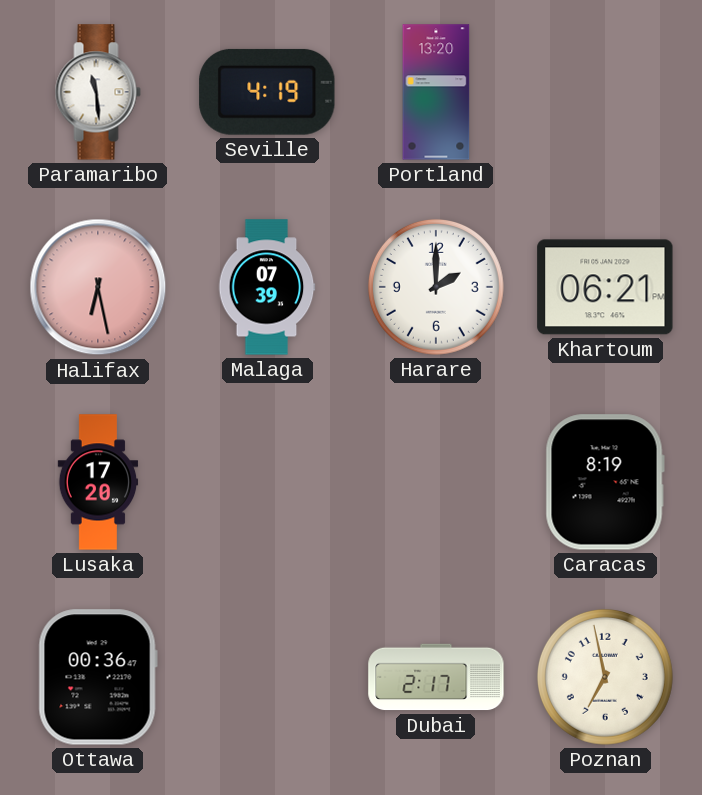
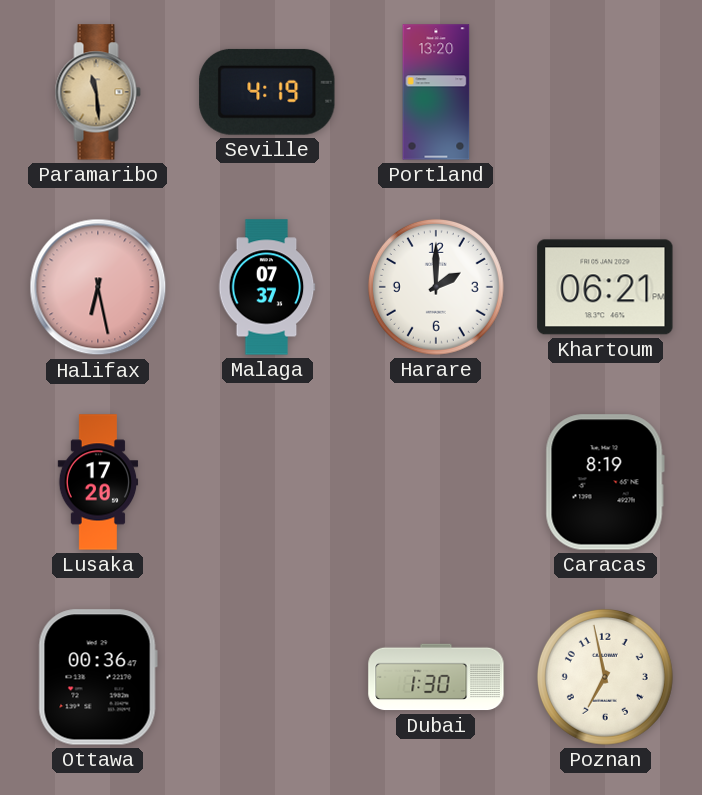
Paramaribo dial: white -> champagne (98, 92)
Malaga: 07:39 -> 07:37 (267, 287)
Dubai: 2:17 -> 1:30 (436, 677)
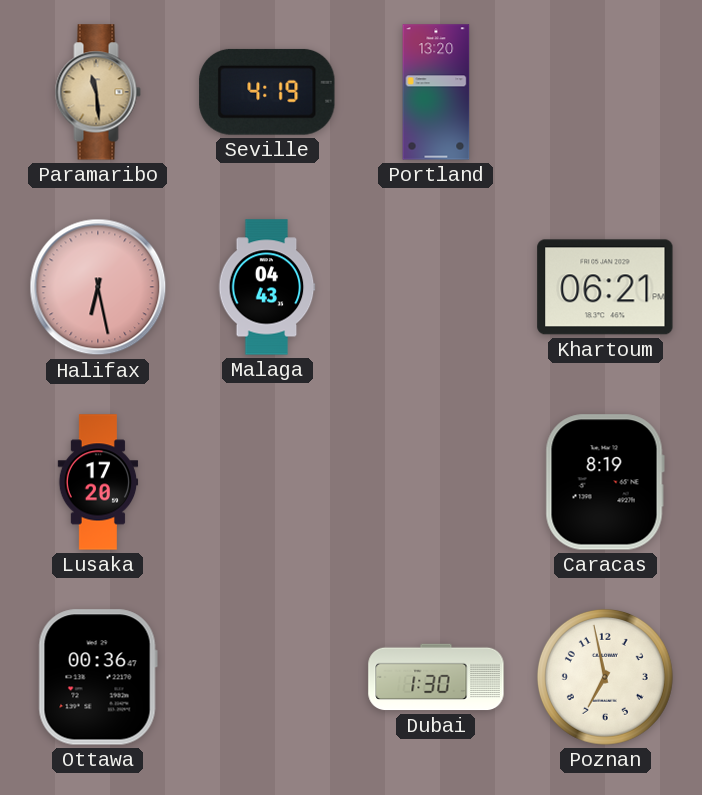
Malaga: 07:37 -> 04:43 (267, 287)
Harare: 2:00 -> none (436, 287)
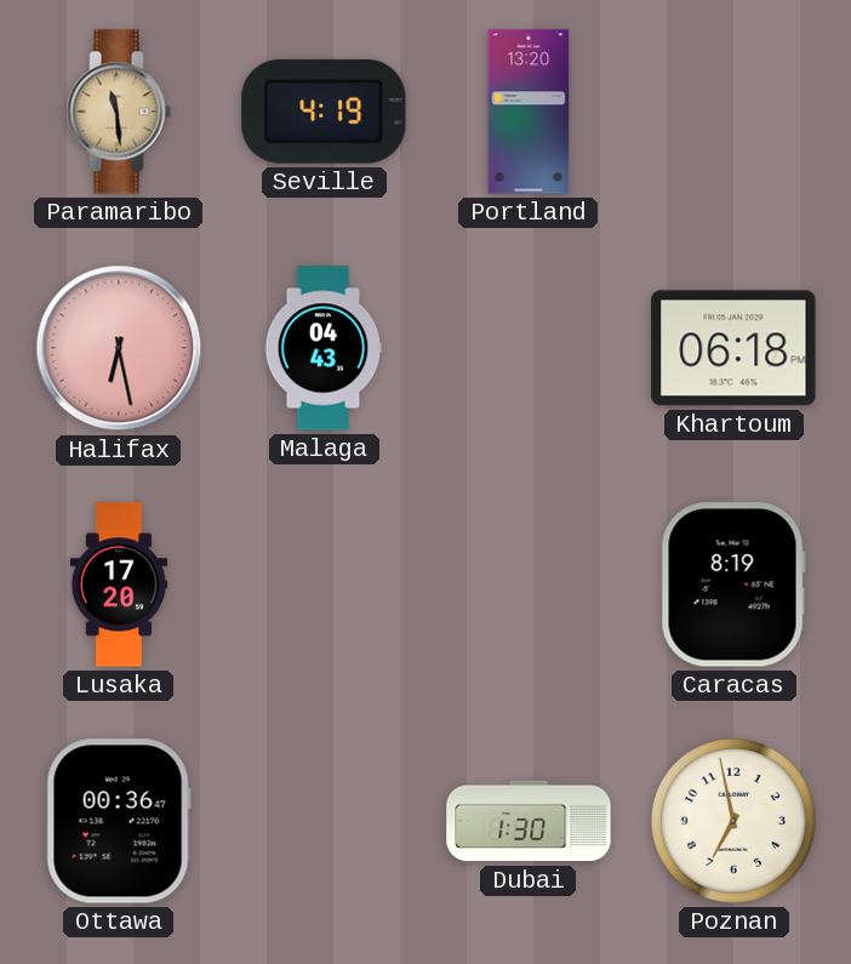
Khartoum: 06:21 -> 06:18 (733, 348)
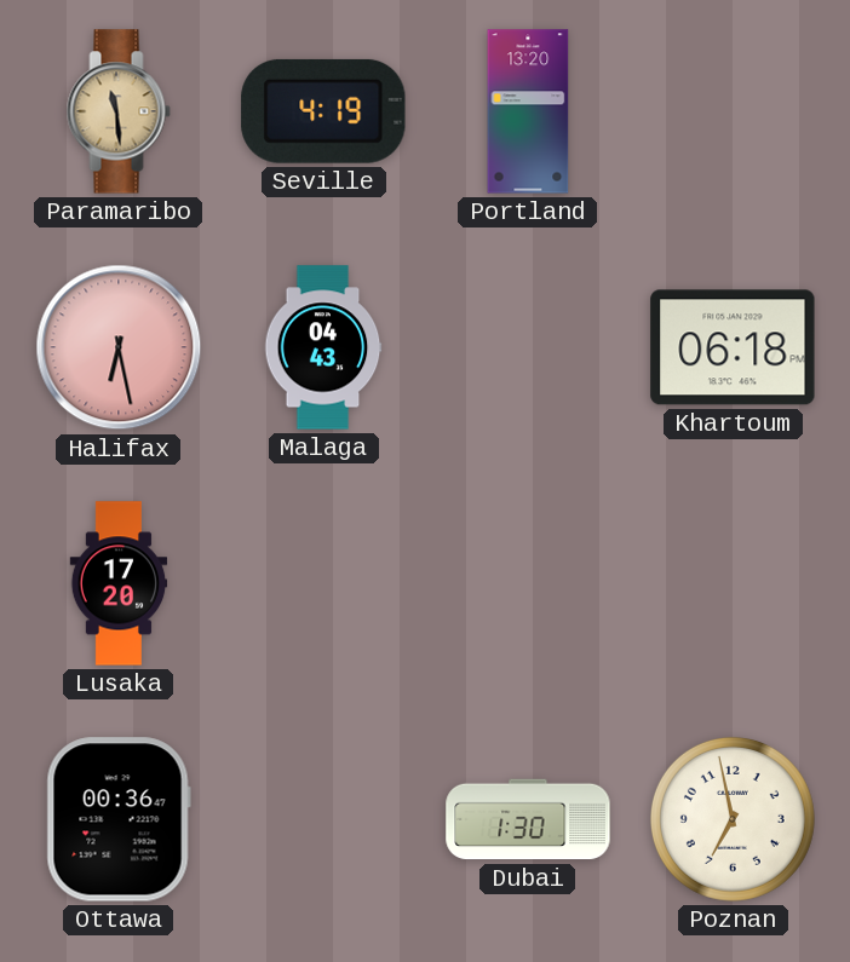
Caracas: 8:19 -> none (733, 584)
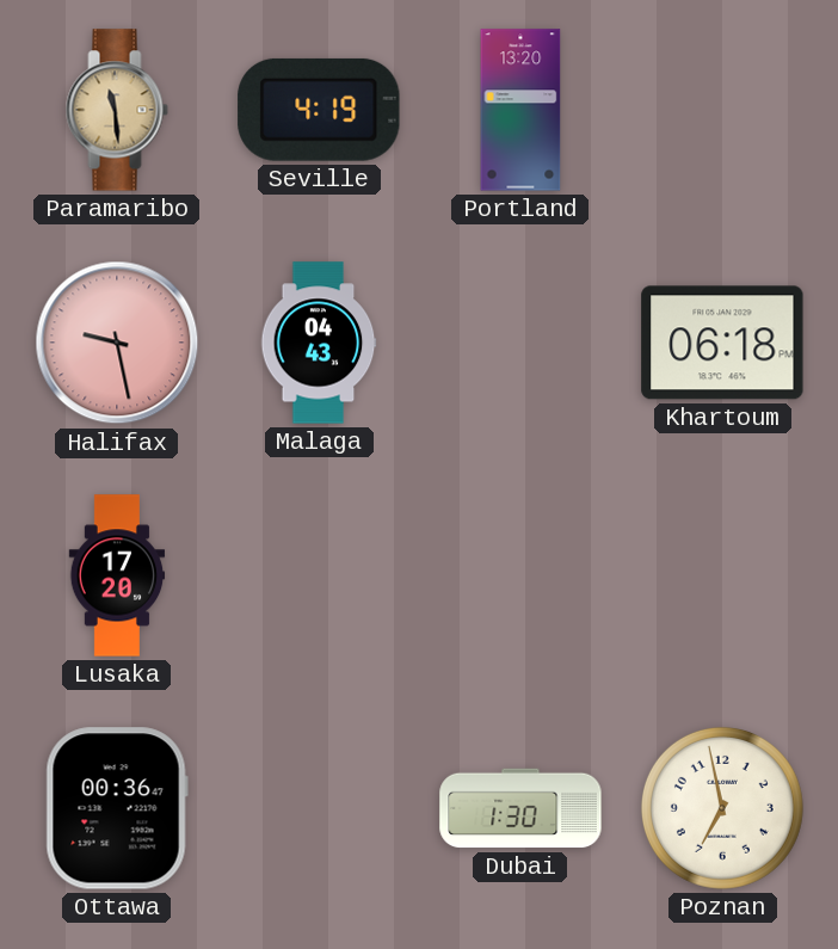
Halifax: 6:28 -> 9:28 (117, 343)
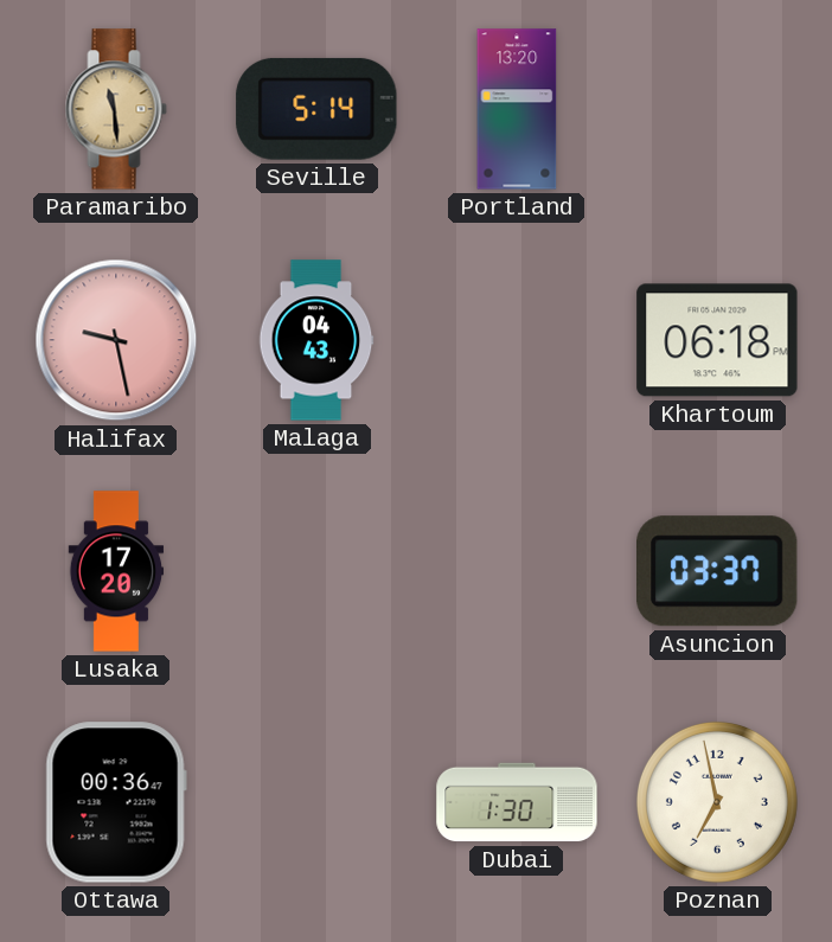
Seville: 4:19 -> 5:14 (316, 109)
Asuncion: none -> 03:37 (718, 571)
